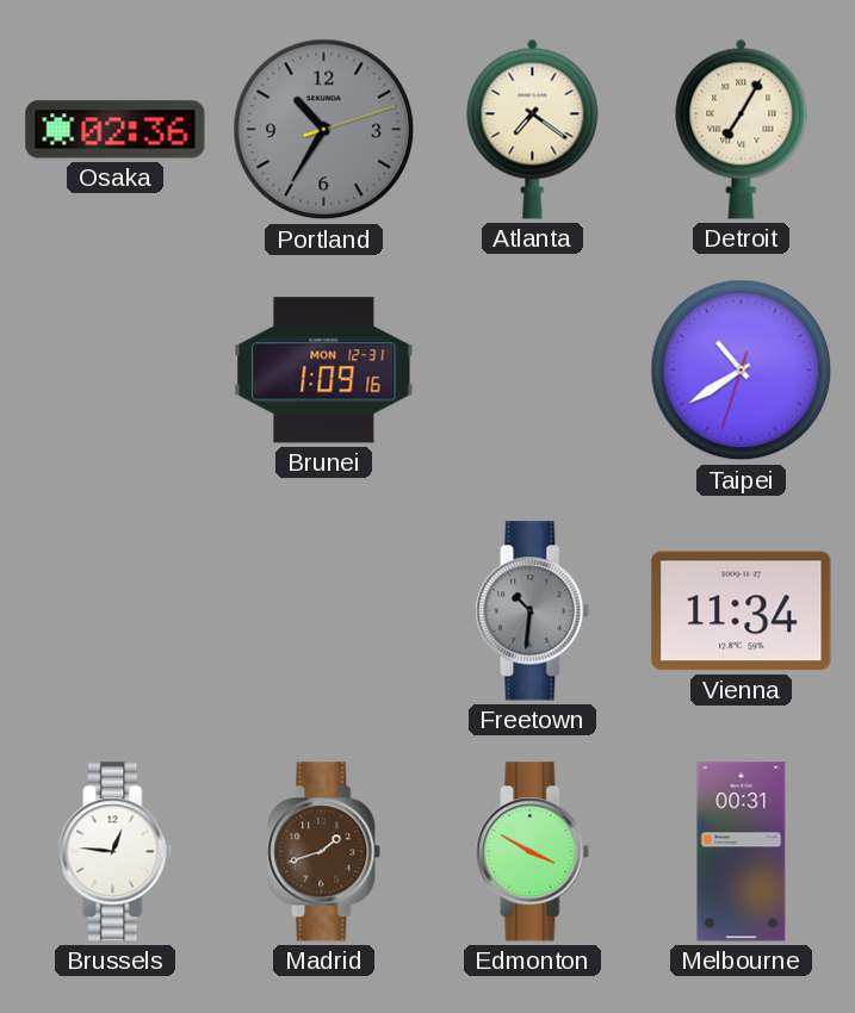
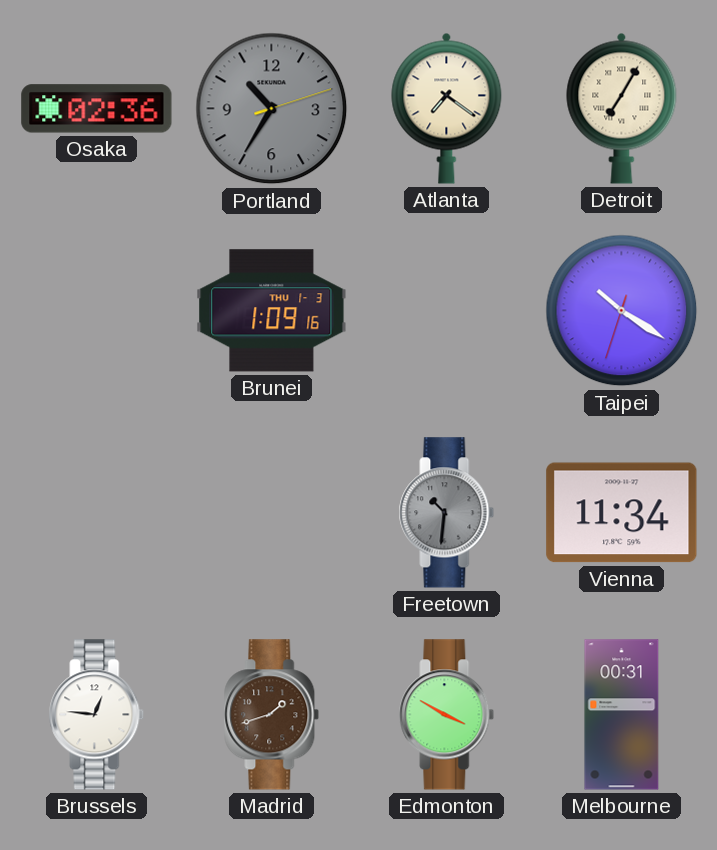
Brunei date: MON 12-31 -> THU 1-3 (272, 311)
Taipei: 10:39 -> 10:20 (622, 311)
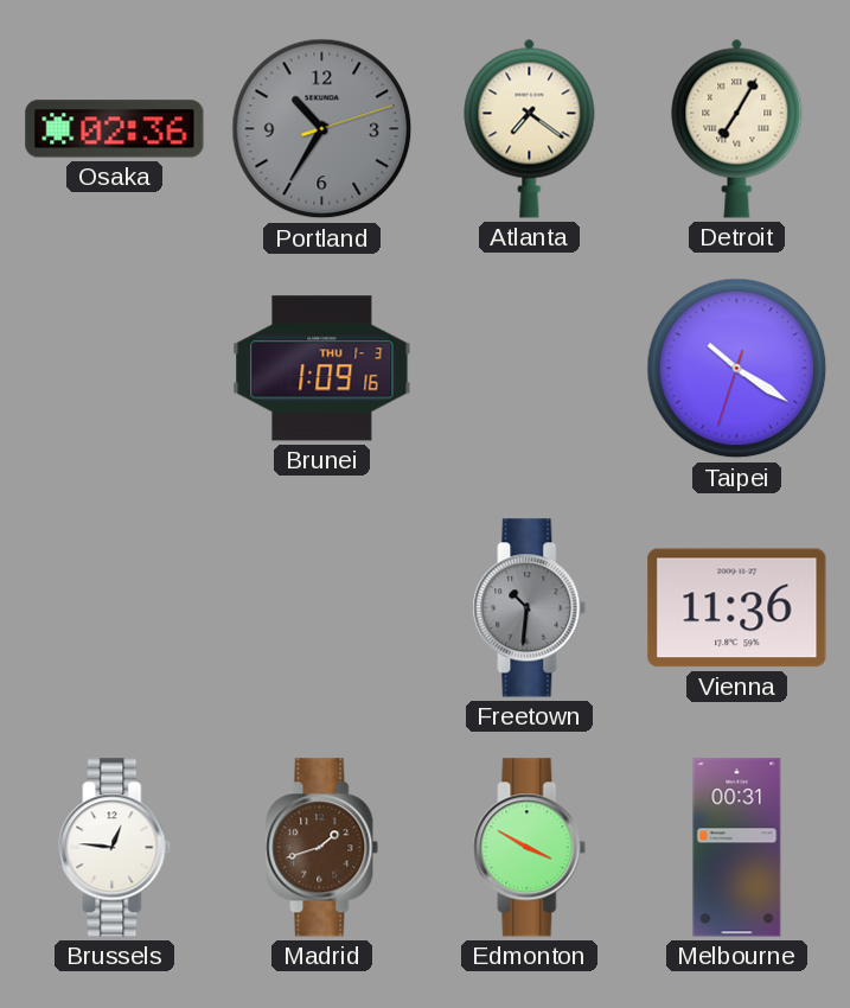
Vienna: 11:34 -> 11:36 (737, 608)
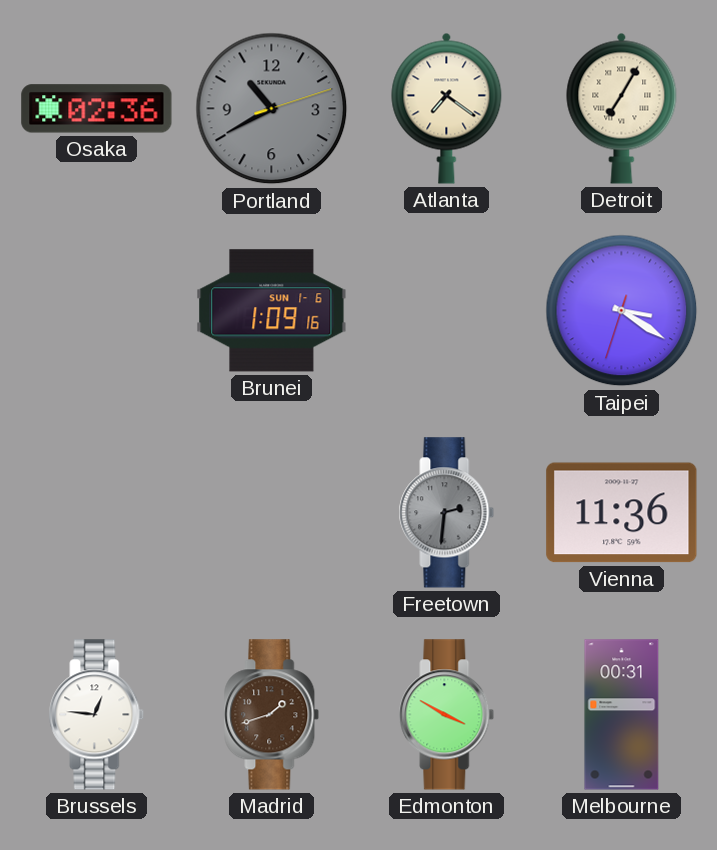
Portland: 10:35 -> 10:40 (272, 109)
Brunei date: THU 1-3 -> SUN 1-6 (272, 311)
Taipei: 10:20 -> 3:20 (622, 311)
Freetown: 10:31 -> 2:31 (447, 513)
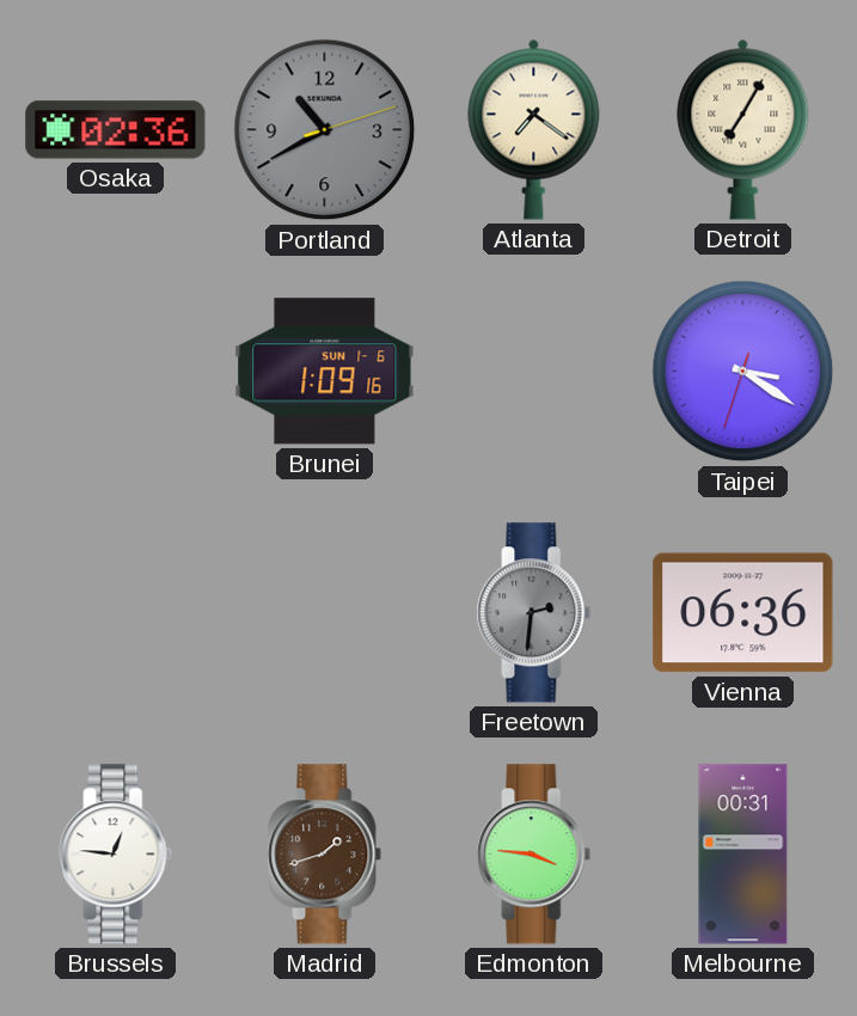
Vienna: 11:36 -> 06:36 (743, 613)
Edmonton: 3:50 -> 3:46 (534, 855)
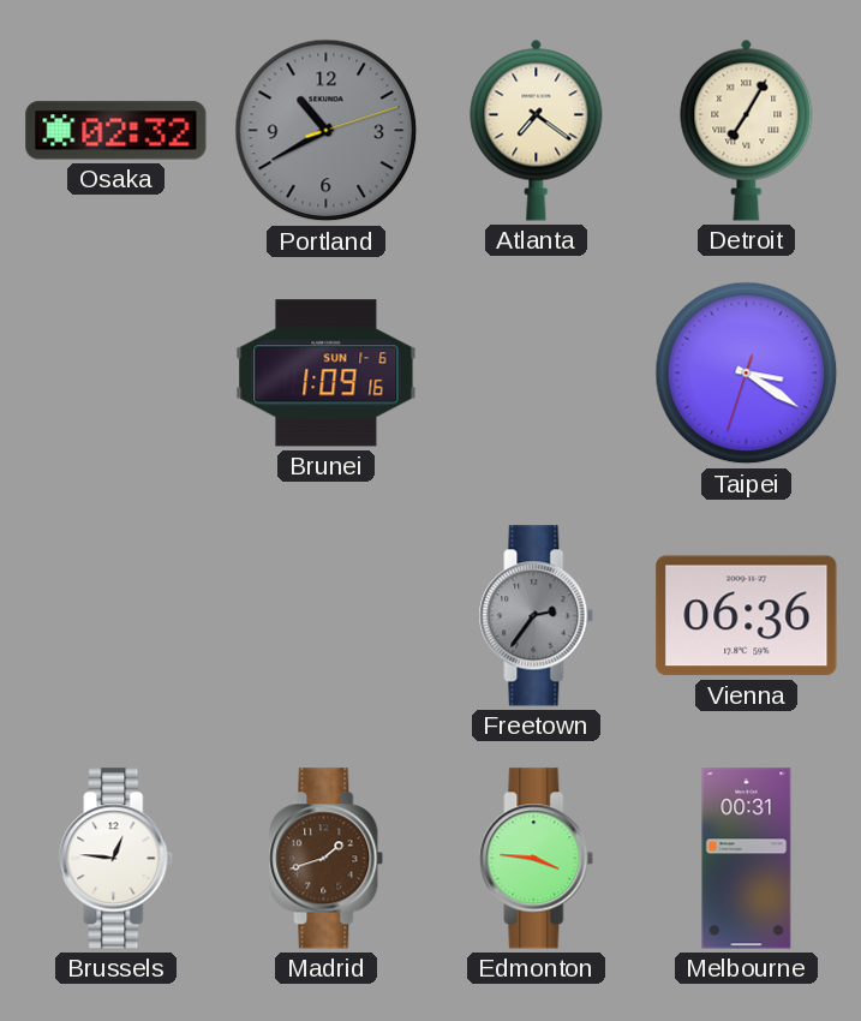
Osaka: 02:36 -> 02:32 (116, 131)
Freetown: 2:31 -> 2:36 (537, 616)
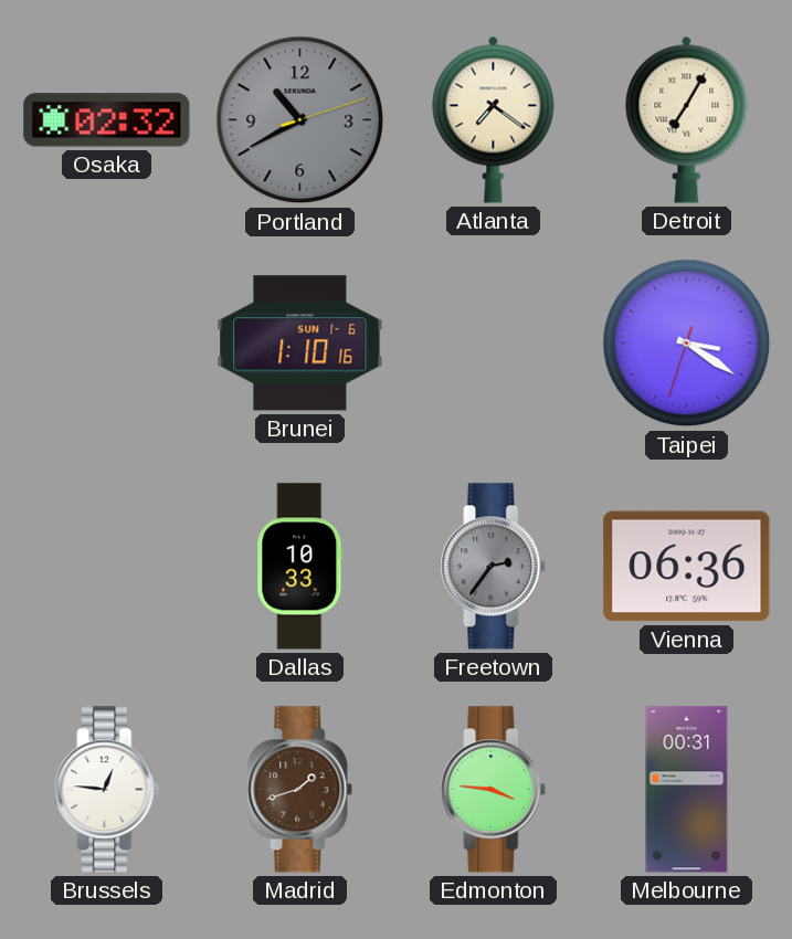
Brunei: 1:09 -> 1:10 (300, 344)
Dallas: none -> 10:33 (300, 567)
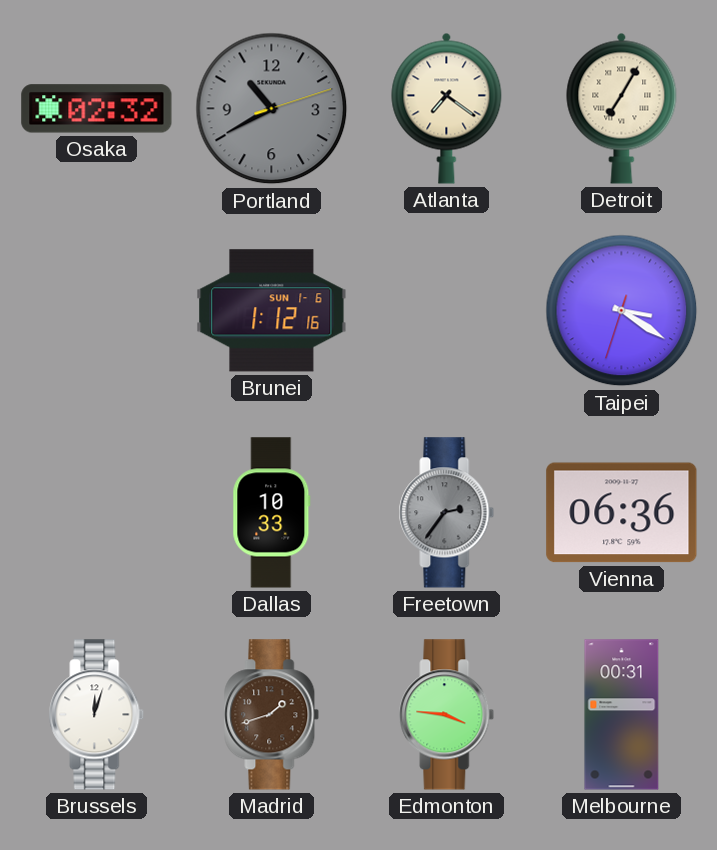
Brunei: 1:10 -> 1:12 (272, 311)
Brussels: 12:46 -> 12:03 (97, 715)
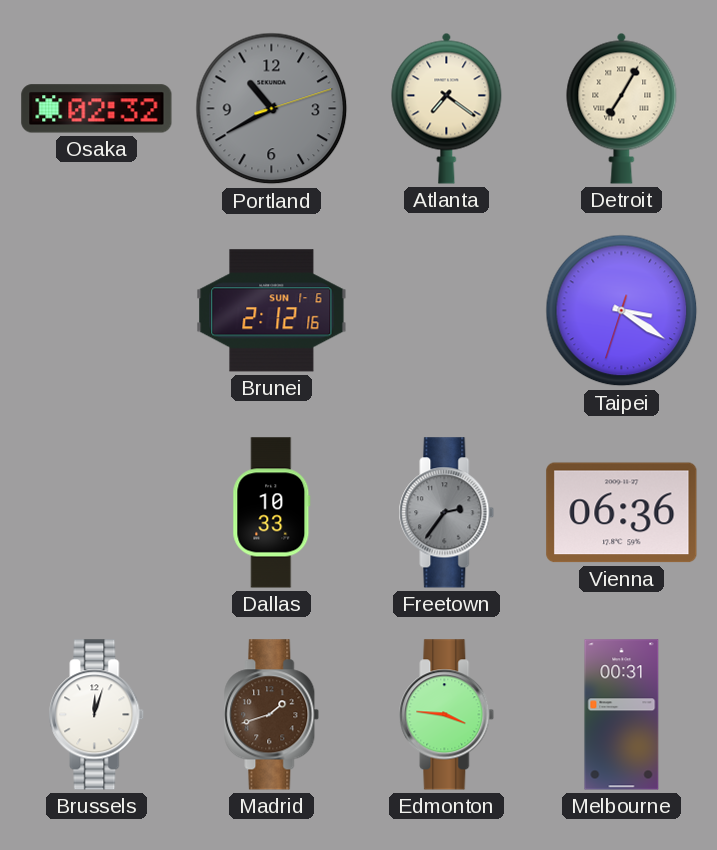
Brunei: 1:12 -> 2:12 (272, 311)
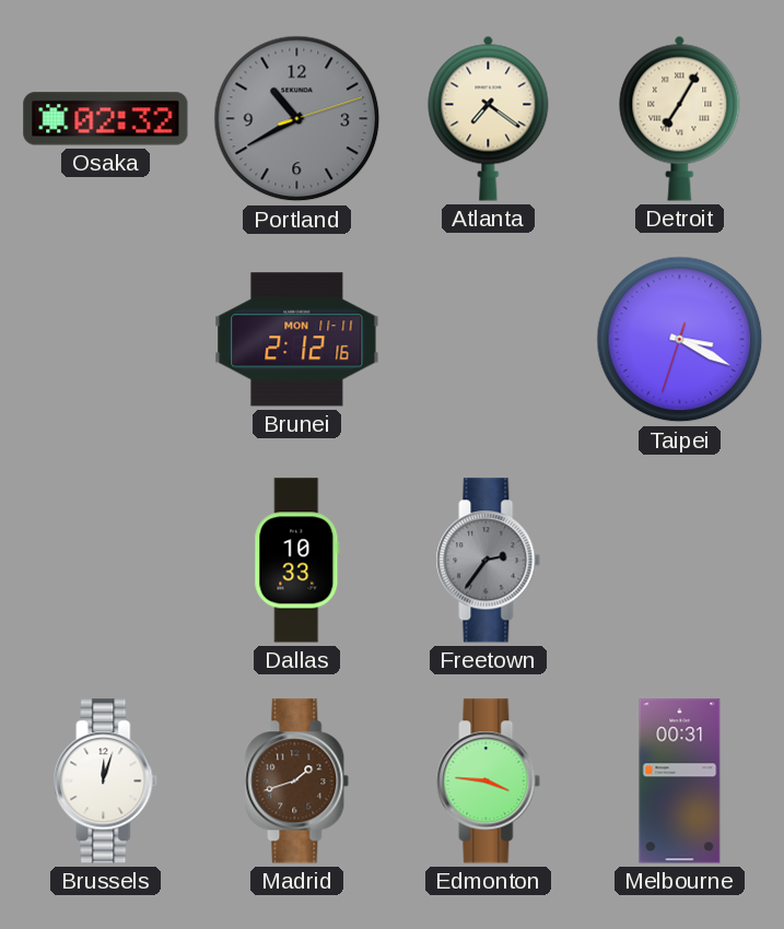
Brunei date: SUN 1-6 -> MON 11-11 (297, 340)
Taipei: 3:20 -> 3:19 (680, 340)
Vienna: 06:36 -> none (622, 513)
